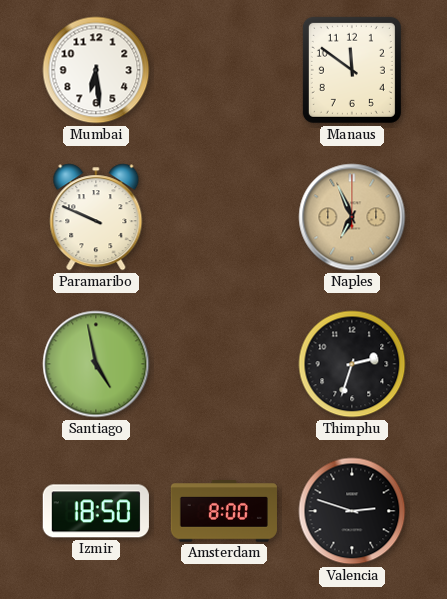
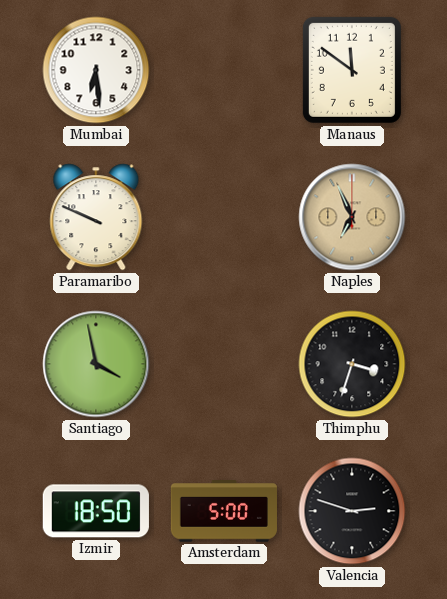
Santiago: 4:58 -> 3:58 (96, 364)
Thimphu: 2:33 -> 3:33 (352, 364)
Amsterdam: 8:00 -> 5:00 (224, 511)
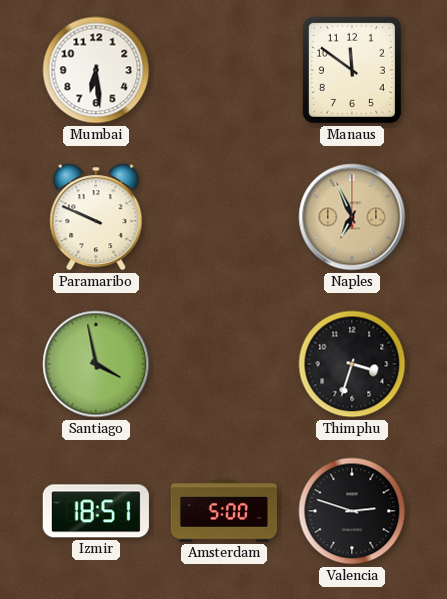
Izmir: 18:50 -> 18:51 (96, 511)
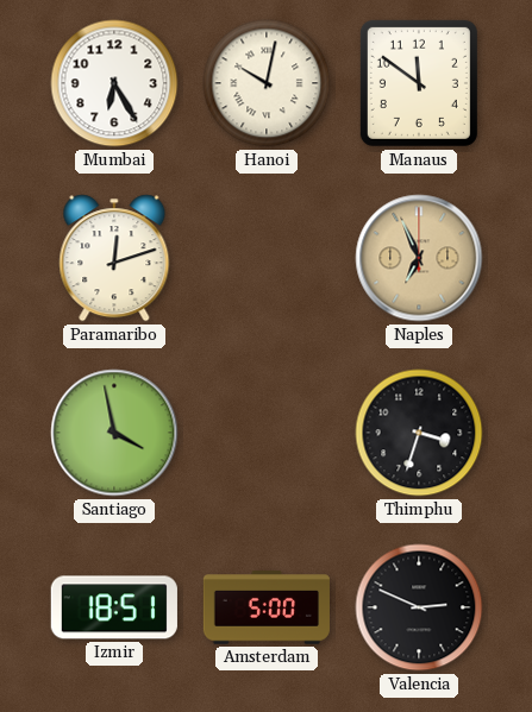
Mumbai: 6:29 -> 6:25 (114, 83)
Hanoi: none -> 10:02 (267, 83)
Paramaribo: 9:49 -> 12:12 (114, 258)
Valencia: 2:48 -> 2:49 (419, 607)
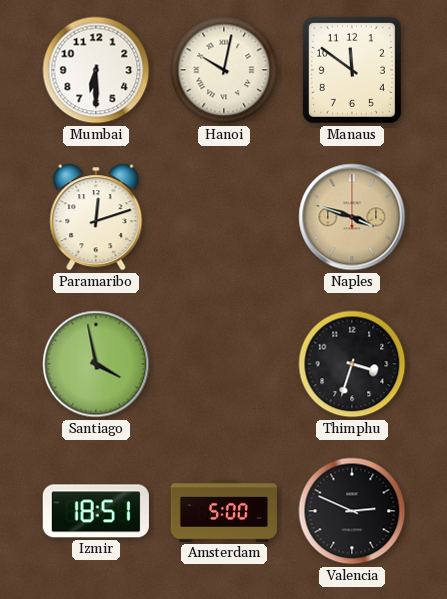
Mumbai: 6:25 -> 6:30 (96, 70)
Naples: 6:56 -> 3:48 (352, 217)
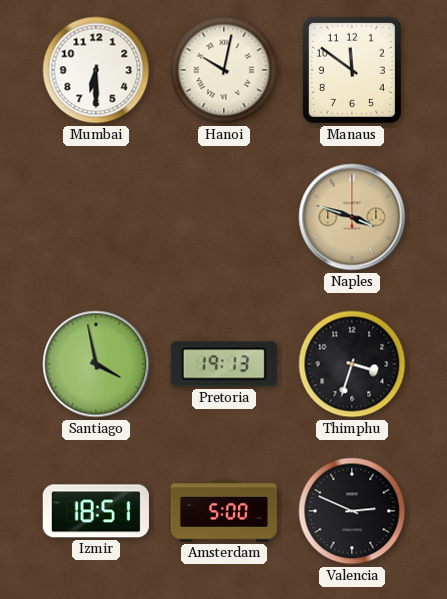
Paramaribo: 12:12 -> none (96, 217)
Pretoria: none -> 19:13 (224, 364)
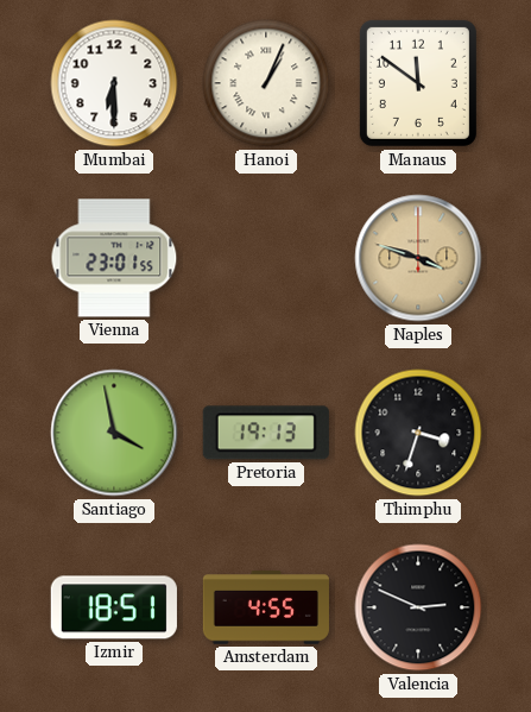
Hanoi: 10:02 -> 1:04 (266, 83)
Vienna: none -> 23:01 (114, 258)
Amsterdam: 5:00 -> 4:55 (266, 607)
